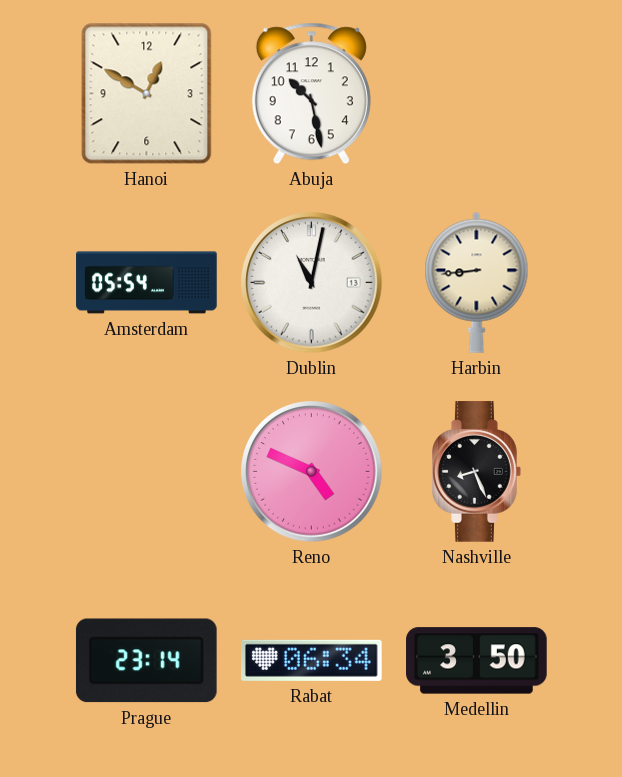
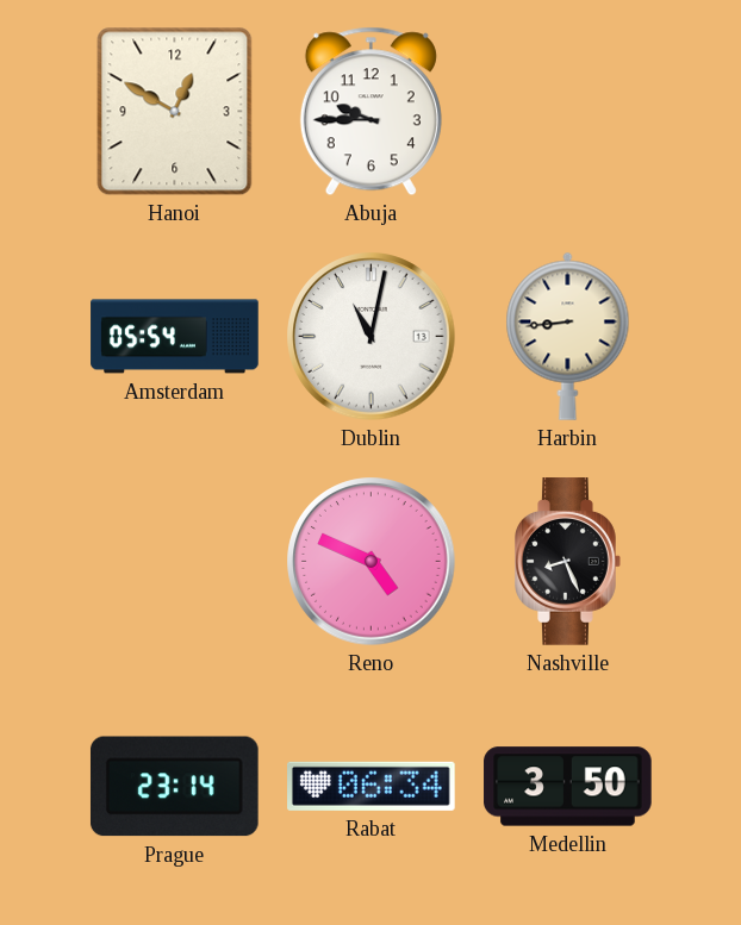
Abuja: 10:28 -> 9:45 (370, 112)
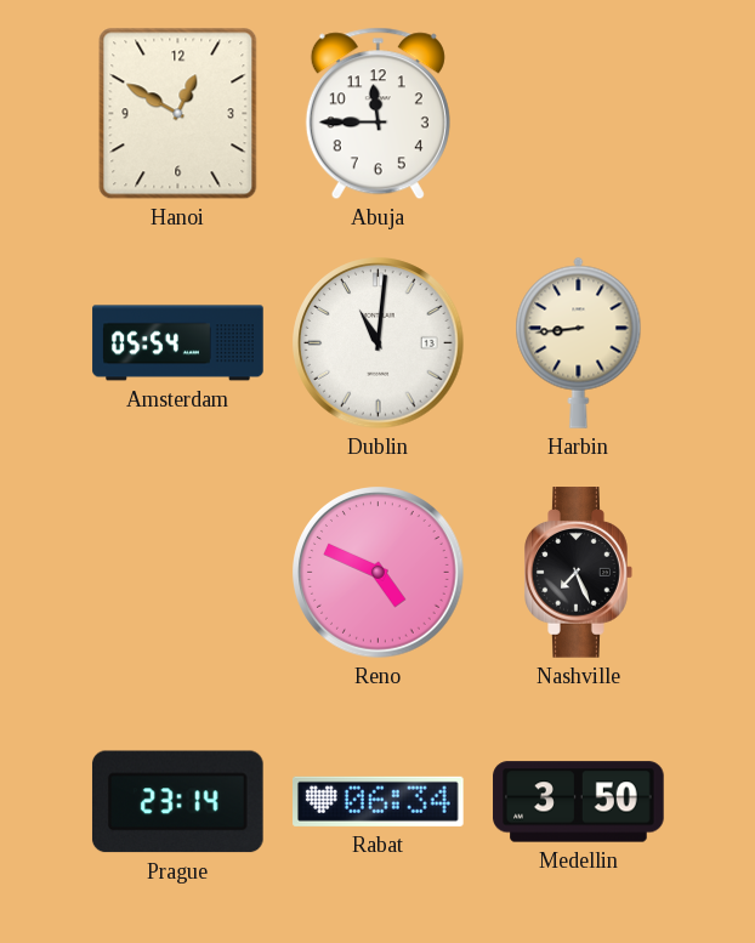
Abuja: 9:45 -> 11:45 (377, 114)
Dublin: 11:02 -> 11:01 (379, 343)
Nashville: 8:26 -> 7:26 (579, 573)
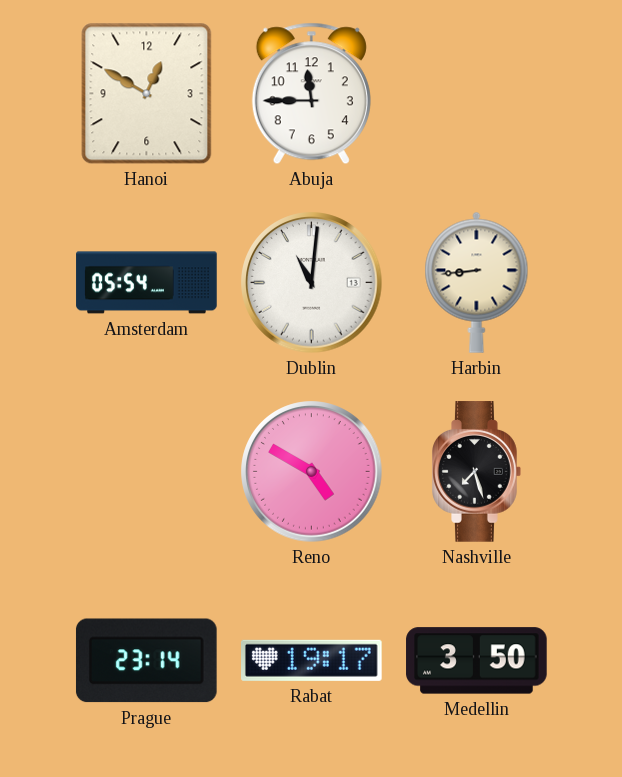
Reno: 4:49 -> 4:50 (312, 472)
Nashville: 7:26 -> 7:27 (477, 472)
Rabat: 06:34 -> 19:17 (312, 660)
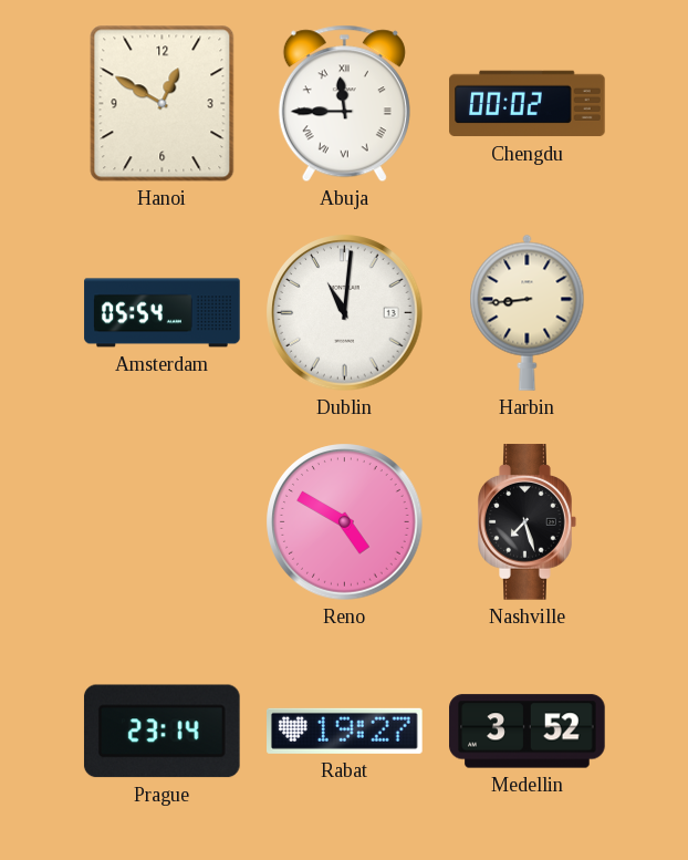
Abuja numerals: Arabic -> Roman (344, 104)
Chengdu: none -> 00:02 (528, 104)
Rabat: 19:17 -> 19:27 (345, 731)
Medellin: 3:50 -> 3:52 (528, 732)
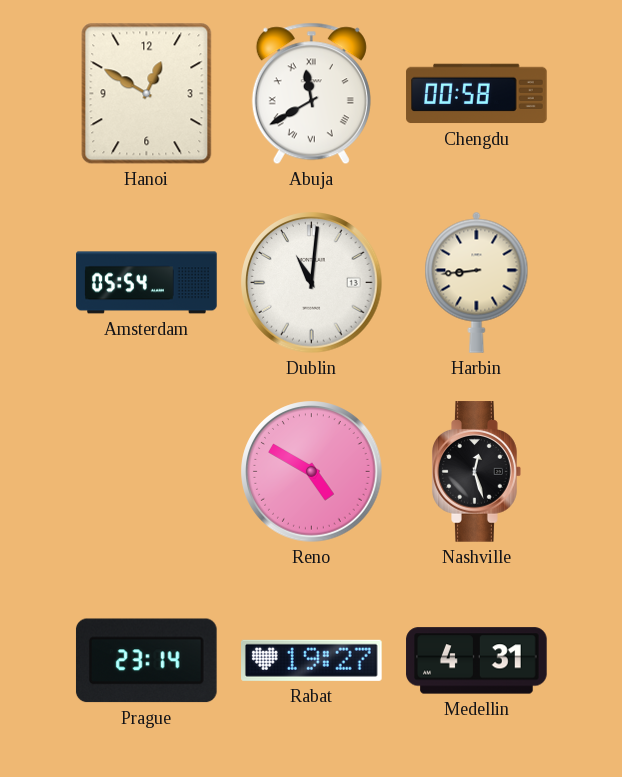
Abuja: 11:45 -> 11:40 (311, 94)
Chengdu: 00:02 -> 00:58 (477, 94)
Nashville: 7:27 -> 12:27 (477, 472)
Medellin: 3:52 -> 4:31 (477, 661)
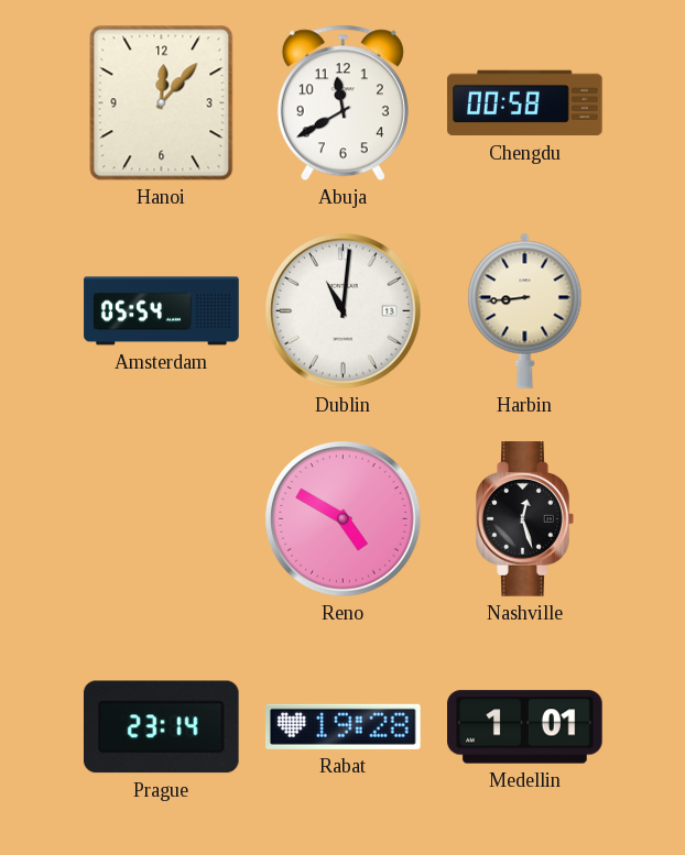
Hanoi: 12:50 -> 12:07 (162, 103)
Abuja numerals: Roman -> Arabic (342, 103)
Rabat: 19:27 -> 19:28 (344, 726)
Medellin: 4:31 -> 1:01 (525, 727)
